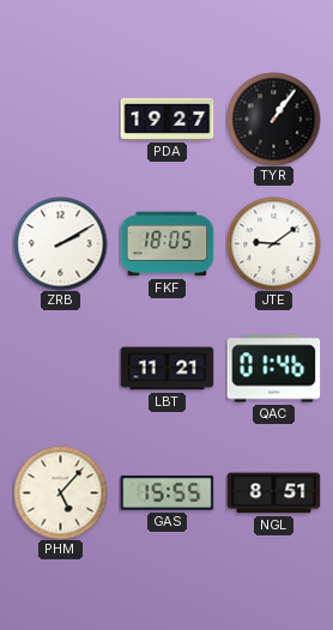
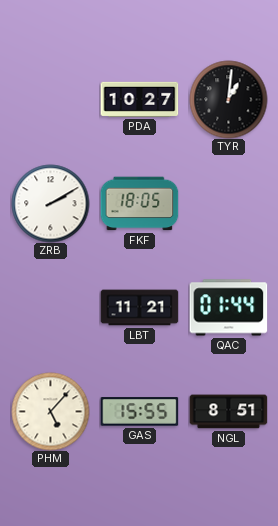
PDA: 19:27 -> 10:27 (139, 99)
TYR: 1:06 -> 1:01 (228, 99)
JTE: 9:09 -> none (273, 243)
QAC: 01:46 -> 01:44 (228, 308)
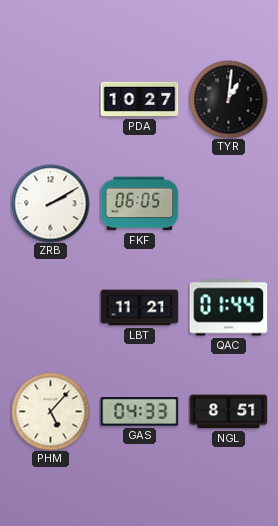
FKF: 18:05 -> 06:05 (139, 204)
GAS: 15:55 -> 04:33 (139, 412)
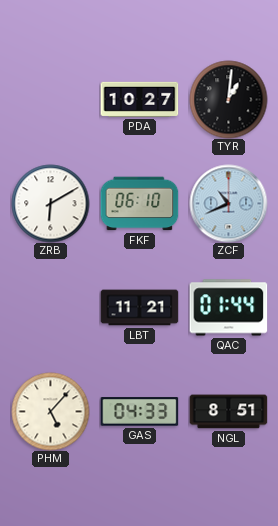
ZRB: 2:10 -> 6:10 (50, 203)
FKF: 06:05 -> 06:10 (139, 204)
ZCF: none -> 10:41 (228, 203)
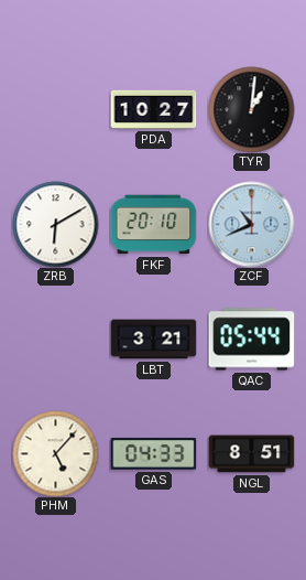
FKF: 06:10 -> 20:10 (153, 225)
LBT: 11:21 -> 3:21 (153, 340)
QAC: 01:44 -> 05:44 (251, 340)
